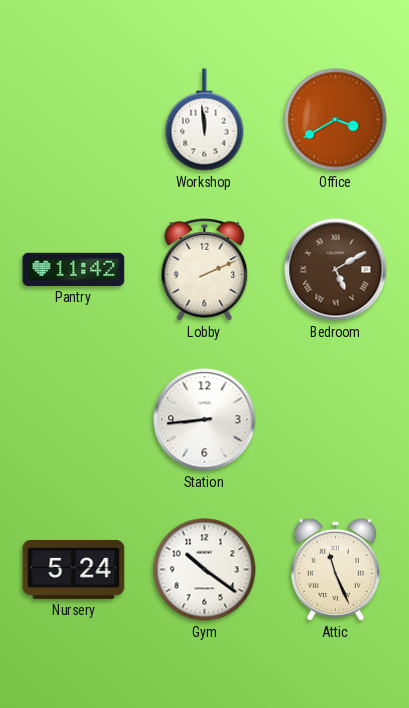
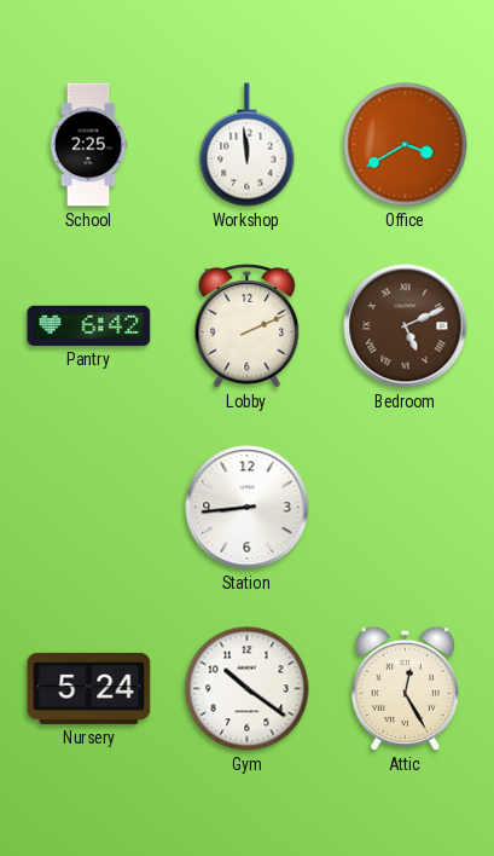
School: none -> 2:25 (88, 145)
Pantry: 11:42 -> 6:42 (89, 325)
Bedroom: 5:10 -> 5:11 (406, 326)
Attic: 11:26 -> 12:25 (405, 688)
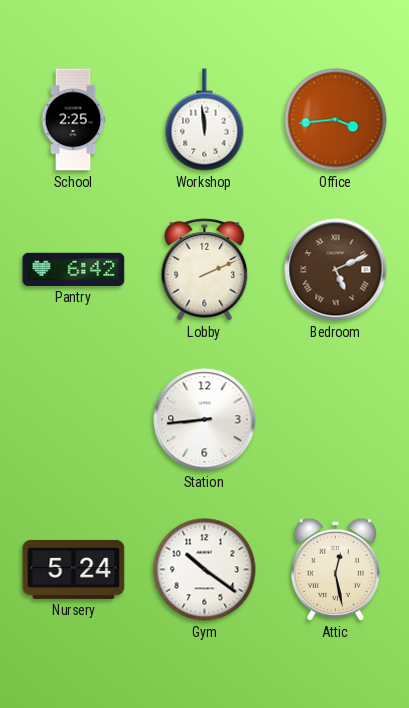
Office: 3:40 -> 3:44 (336, 120)
Attic: 12:25 -> 12:28 (335, 569)
